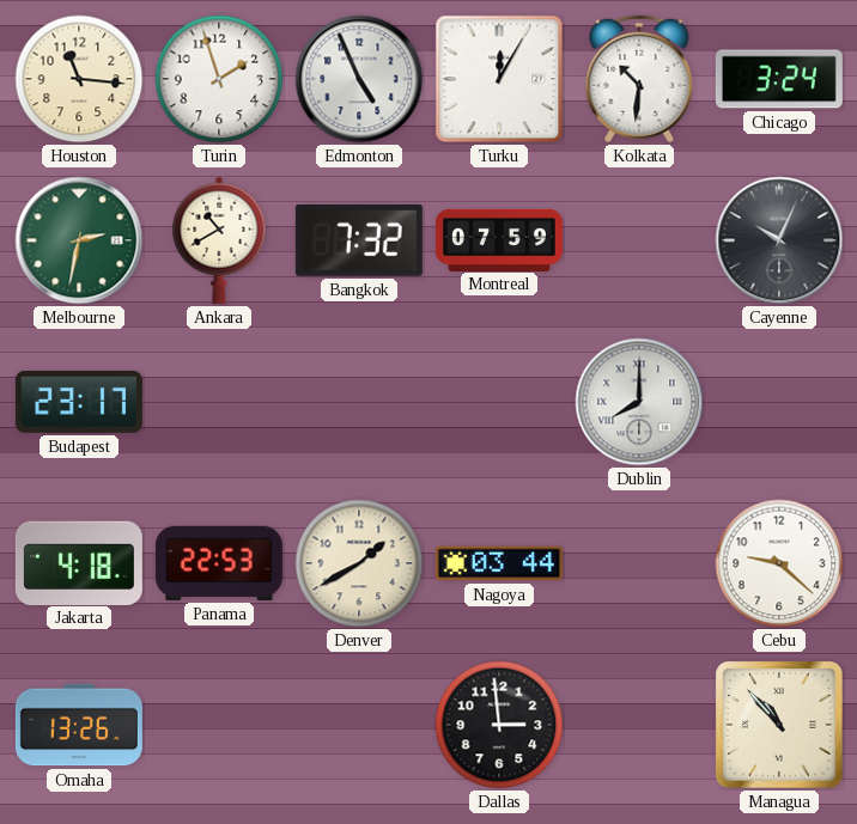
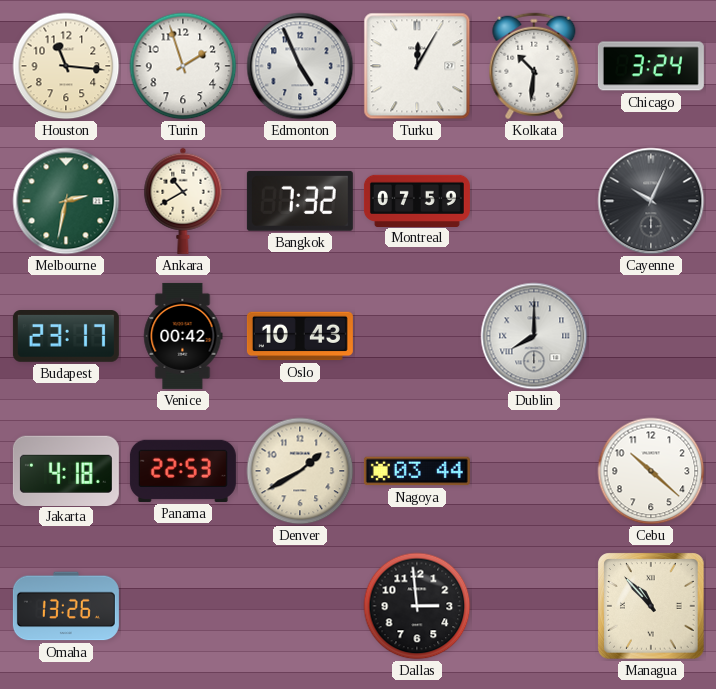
Venice: none -> 00:42 (183, 336)
Oslo: none -> 10:43 (300, 336)
Cebu: 9:22 -> 10:22 (651, 471)
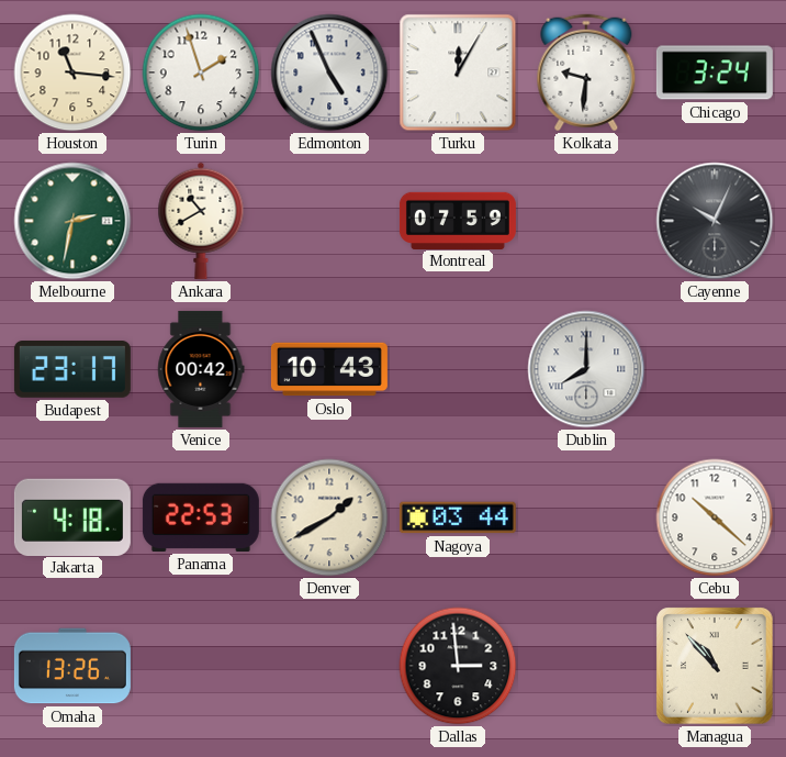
Kolkata: 10:31 -> 9:31 (586, 73)
Bangkok: 7:32 -> none (300, 201)
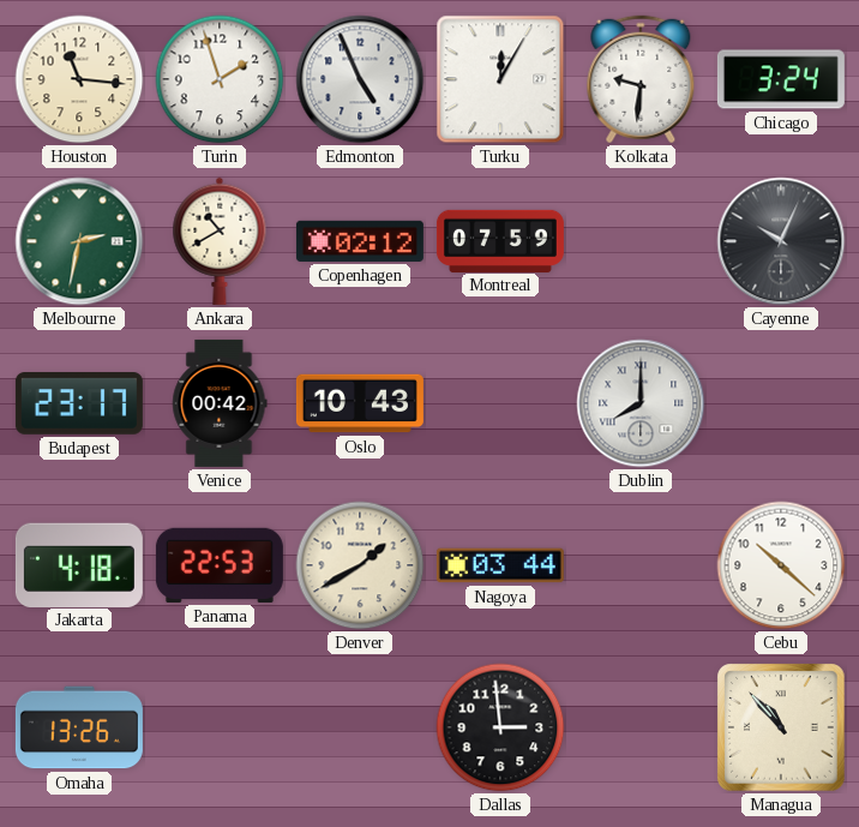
Copenhagen: none -> 02:12 (360, 241)
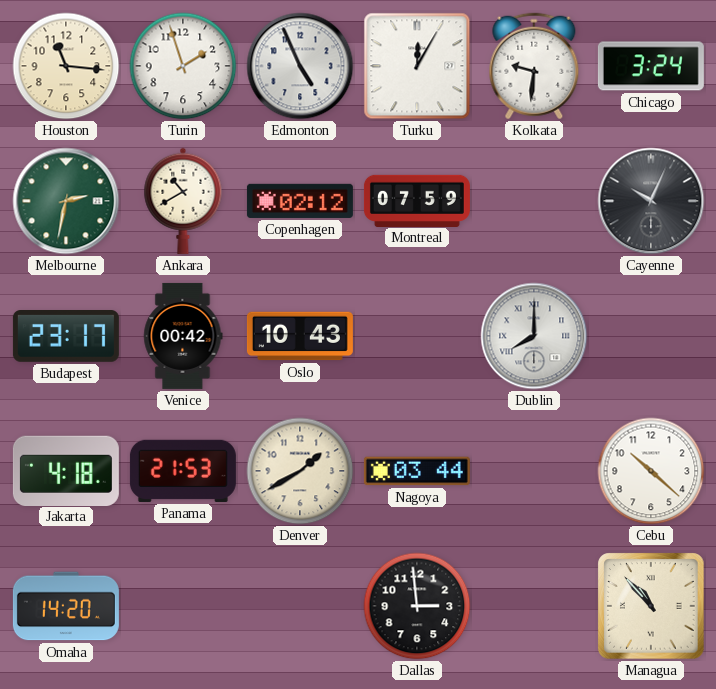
Panama: 22:53 -> 21:53 (183, 471)
Omaha: 13:26 -> 14:20 (66, 606)
